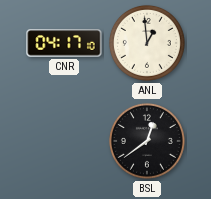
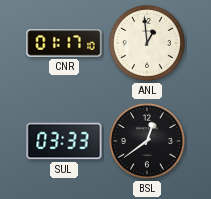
CNR: 04:17 -> 01:17 (64, 43)
SUL: none -> 03:33 (64, 141)
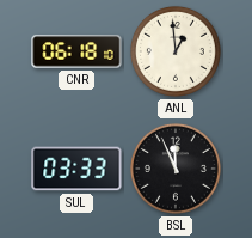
CNR: 01:17 -> 06:18 (76, 51)
BSL: 12:39 -> 11:56 (176, 169)
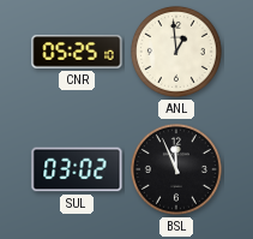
CNR: 06:18 -> 05:25 (77, 52)
SUL: 03:33 -> 03:02 (77, 169)
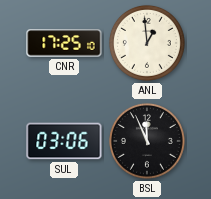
CNR: 05:25 -> 17:25 (64, 43)
SUL: 03:02 -> 03:06 (64, 141)
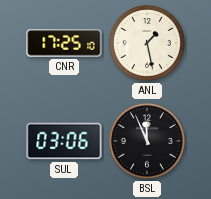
ANL: 12:59 -> 1:28 (147, 43)
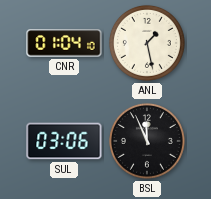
CNR: 17:25 -> 01:04 (64, 43)
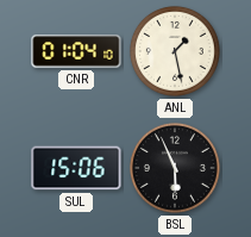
SUL: 03:06 -> 15:06 (76, 168)
BSL: 11:56 -> 5:56 (175, 168)
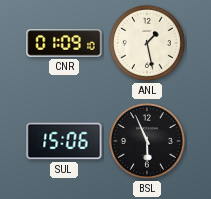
CNR: 01:04 -> 01:09 (64, 43)
